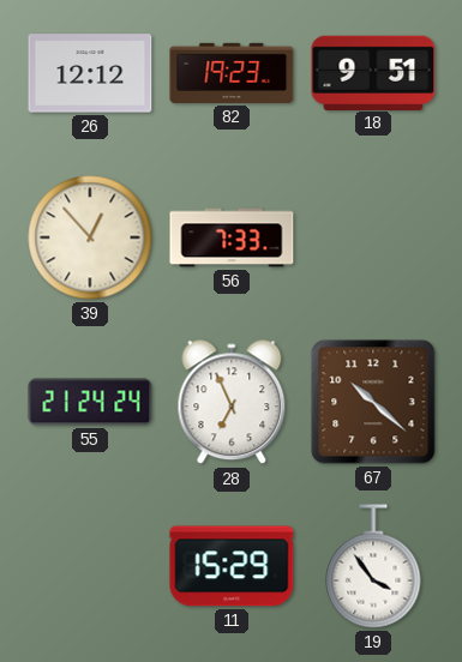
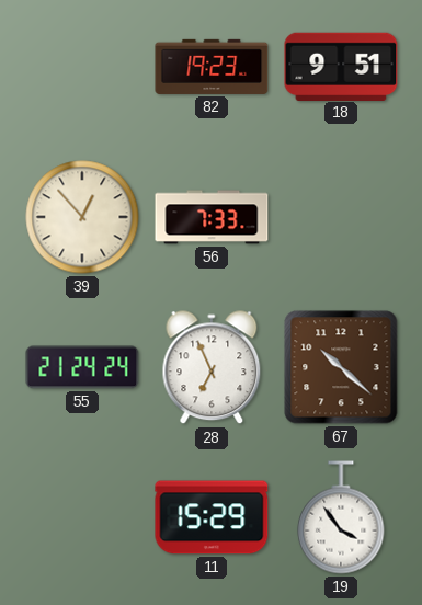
26: 12:12 -> none (90, 73)
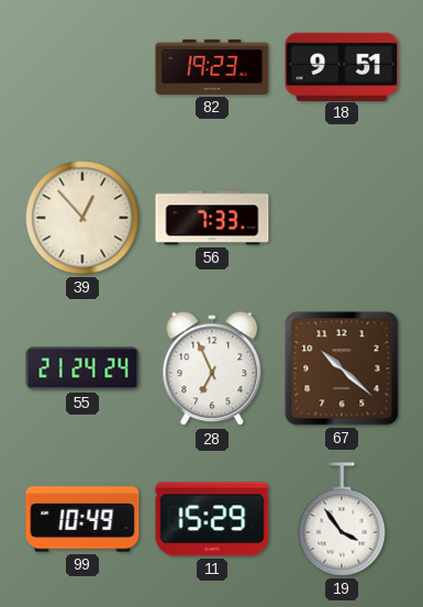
99: none -> 10:49 (82, 519)
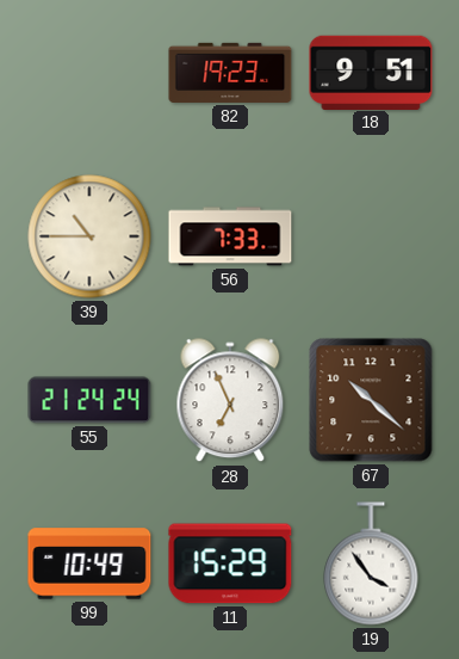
39: 12:53 -> 10:45 (89, 236)
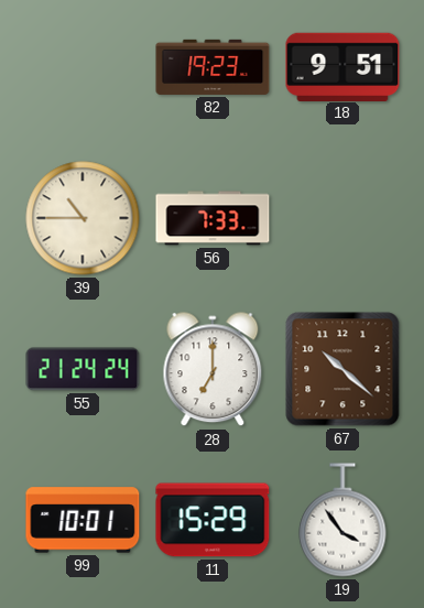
28: 6:56 -> 7:00 (213, 370)
99: 10:49 -> 10:01 (83, 520)
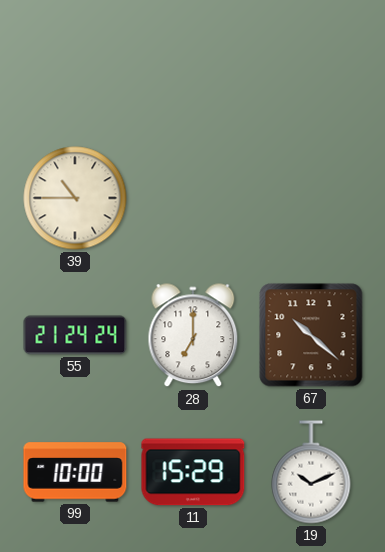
82: 19:23 -> none (213, 67)
18: 9:51 -> none (343, 66)
56: 7:33 -> none (213, 218)
99: 10:01 -> 10:00 (75, 472)
19: 3:54 -> 10:11 (311, 472)
